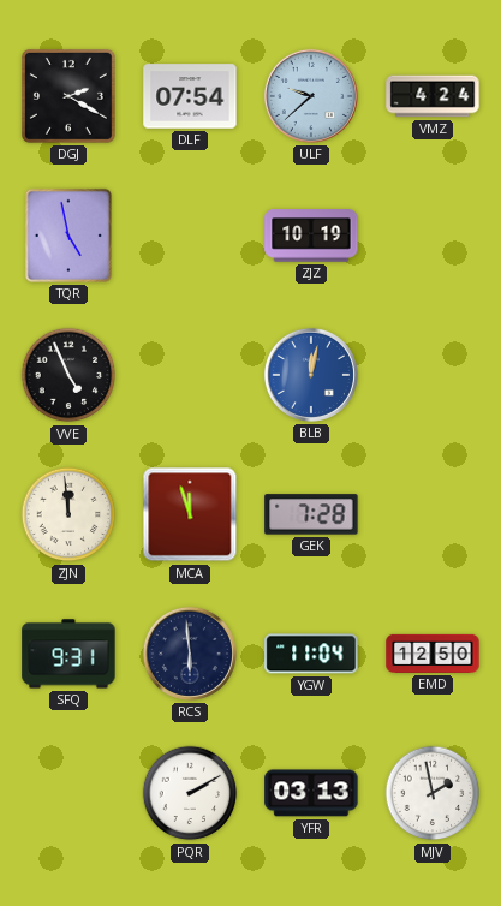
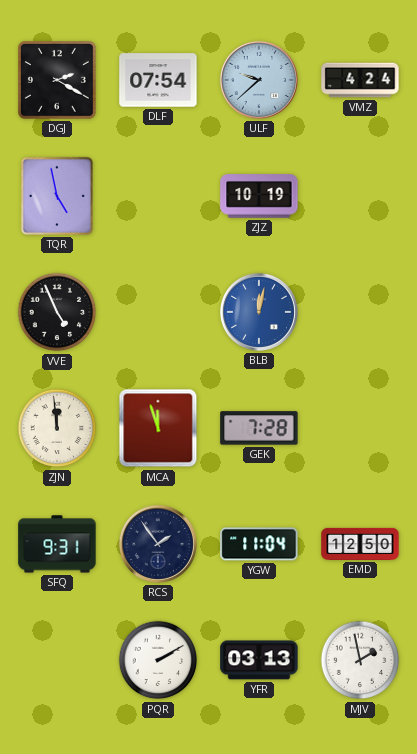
RCS: 5:59 -> 1:54 (158, 544)
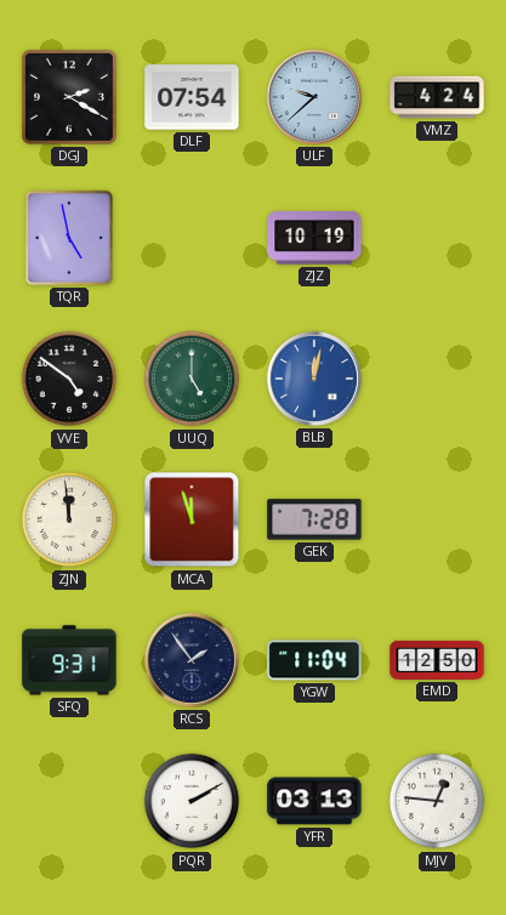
VVE: 4:56 -> 4:51 (69, 379)
UUQ: none -> 5:00 (192, 379)
MJV: 1:58 -> 12:46 (437, 801)
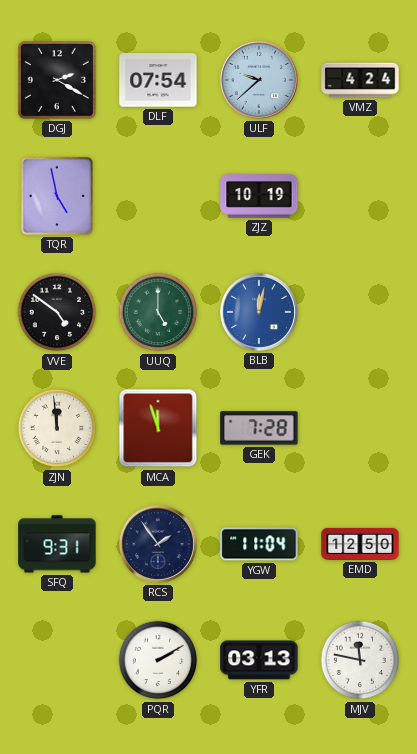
MJV: 12:46 -> 11:47 (360, 660)
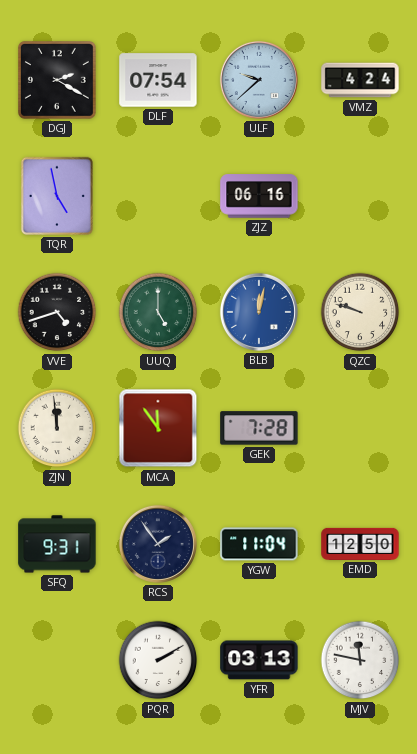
ZJZ: 10:19 -> 06:16 (259, 196)
VVE: 4:51 -> 4:42 (57, 312)
QZC: none -> 9:48 (360, 312)
MCA: 11:57 -> 11:54 (158, 428)
